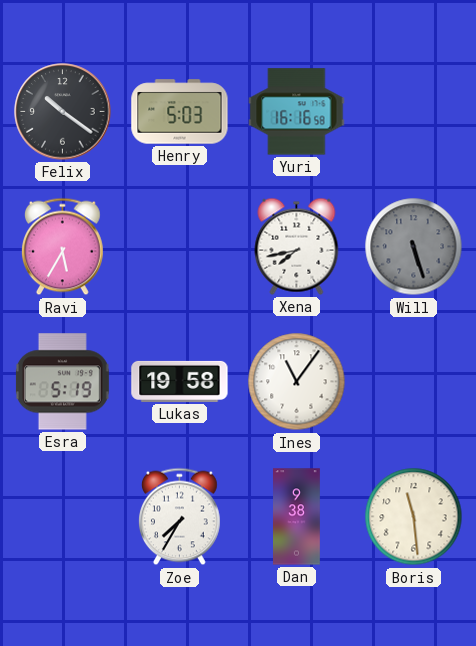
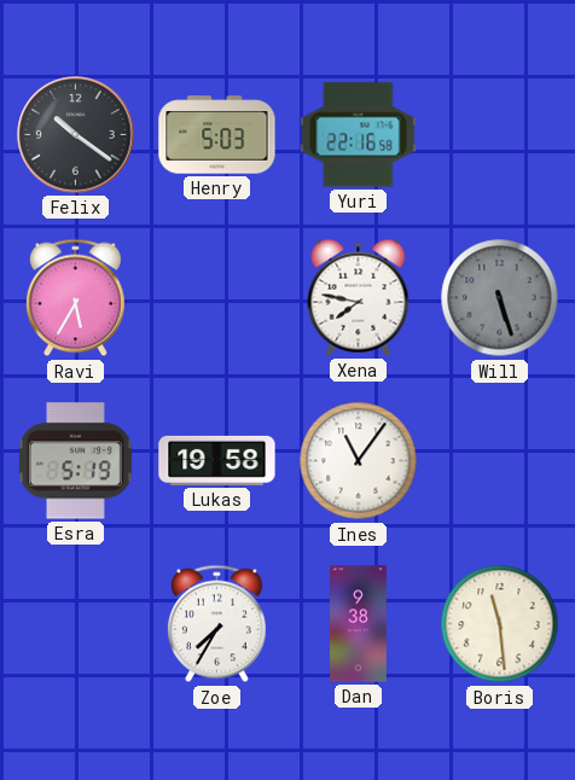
Yuri: 16:16 -> 22:16 (359, 135)
Xena: 7:43 -> 7:47 (359, 297)
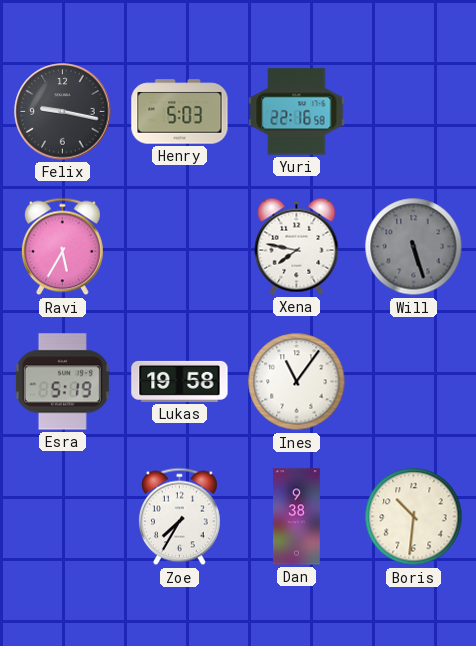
Felix: 10:21 -> 9:17 (63, 112)
Boris: 11:29 -> 10:31 (414, 517)
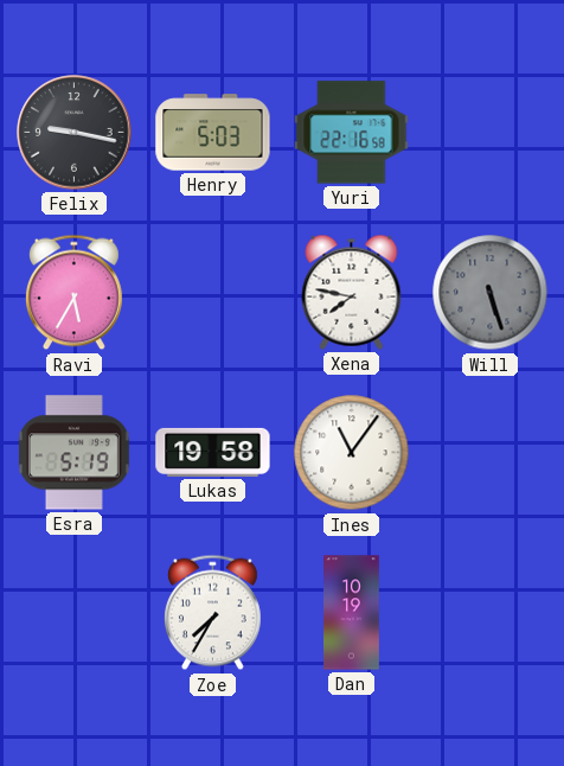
Dan: 9:38 -> 10:19 (352, 613)
Boris: 10:31 -> none (414, 517)
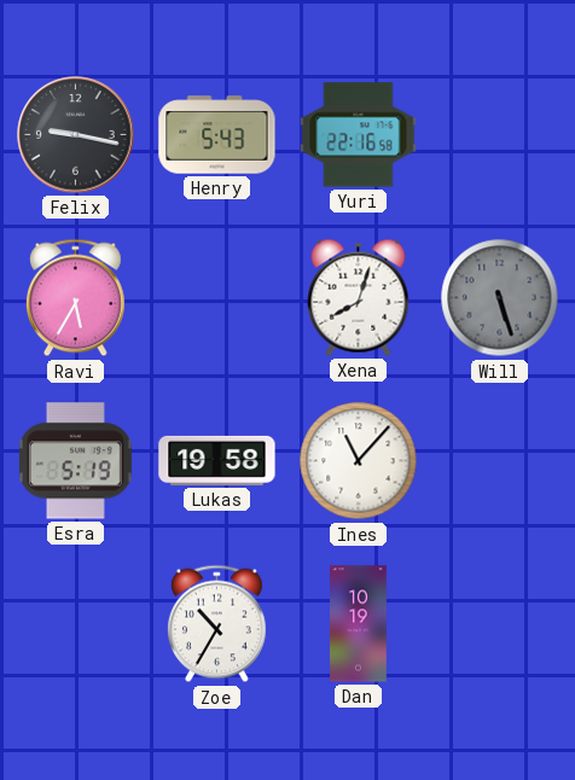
Henry: 5:03 -> 5:43 (217, 135)
Xena: 7:47 -> 8:03 (359, 297)
Ines: 11:06 -> 11:07 (359, 461)
Zoe: 7:35 -> 10:35 (216, 624)
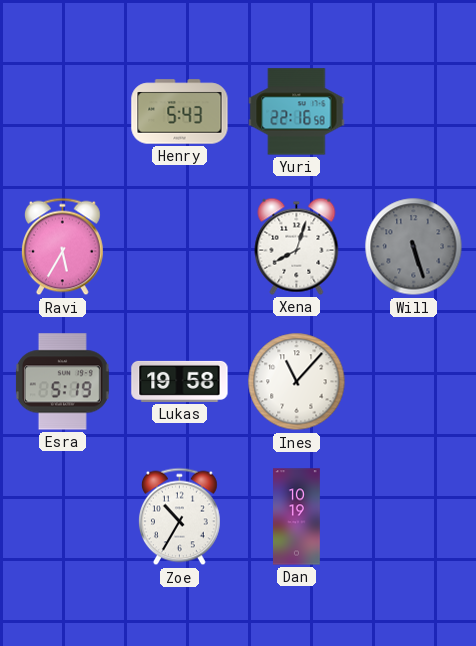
Felix: 9:17 -> none (76, 135)
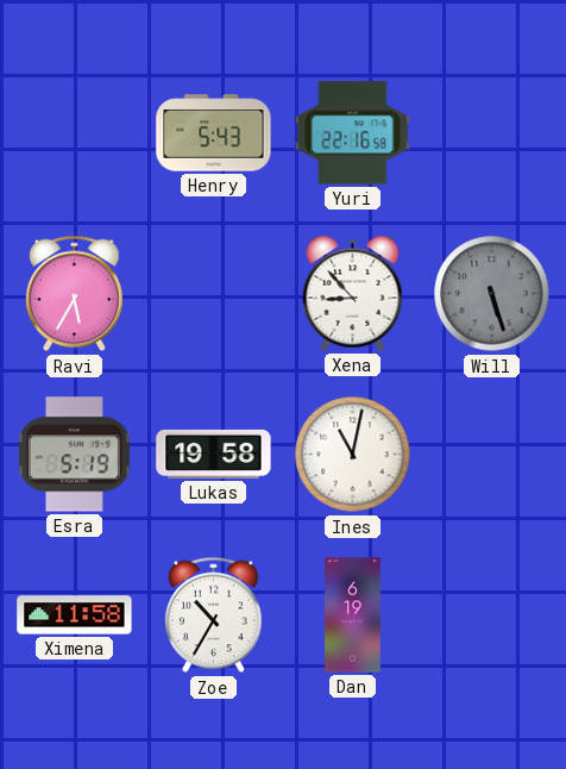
Xena: 8:03 -> 8:53 (353, 293)
Ines: 11:07 -> 11:02 (353, 455)
Ximena: none -> 11:58 (75, 615)
Dan: 10:19 -> 6:19 (353, 615)
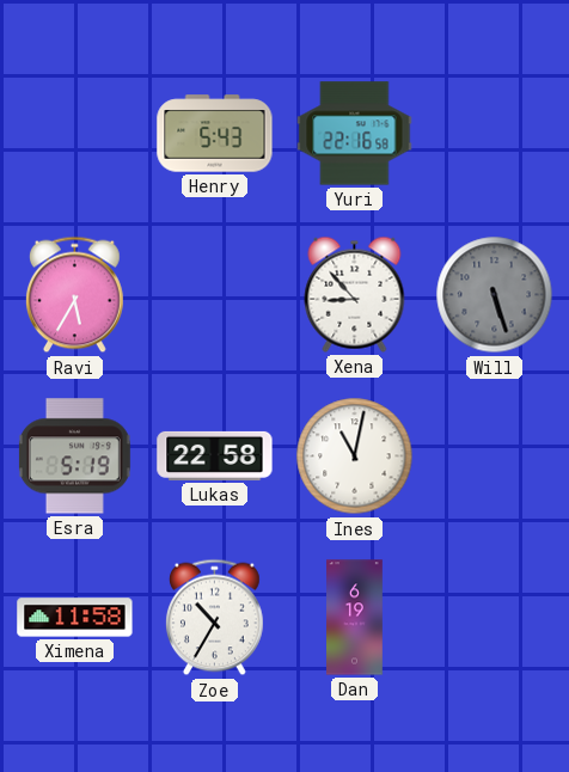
Lukas: 19:58 -> 22:58 (215, 455)
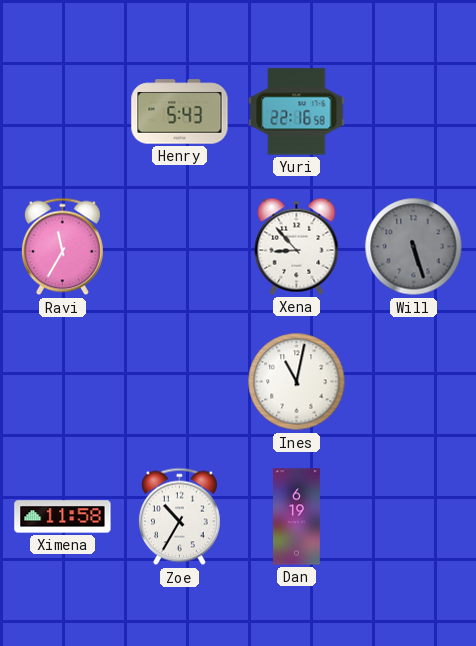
Ravi: 5:35 -> 11:35 (62, 247)
Esra: 5:19 -> none (74, 457)
Lukas: 22:58 -> none (215, 455)
